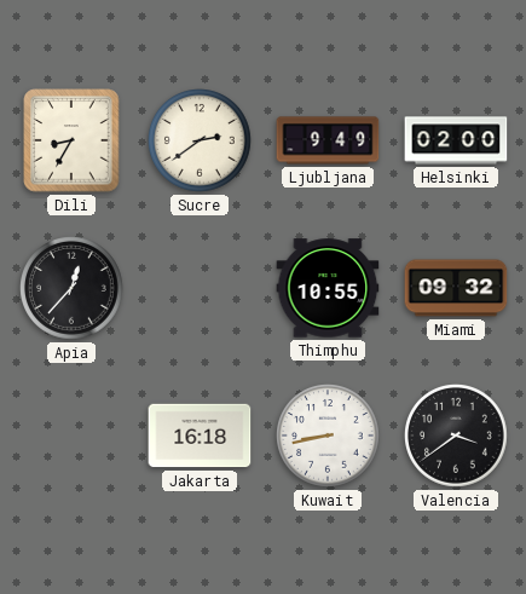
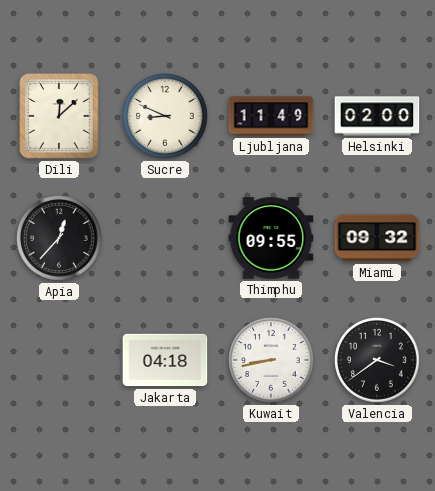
Dili: 8:35 -> 12:08 (59, 116)
Sucre: 2:39 -> 8:49 (166, 117)
Ljubljana: 9:49 -> 11:49 (271, 116)
Thimphu: 10:55 -> 09:55 (271, 238)
Jakarta: 16:18 -> 04:18 (165, 360)
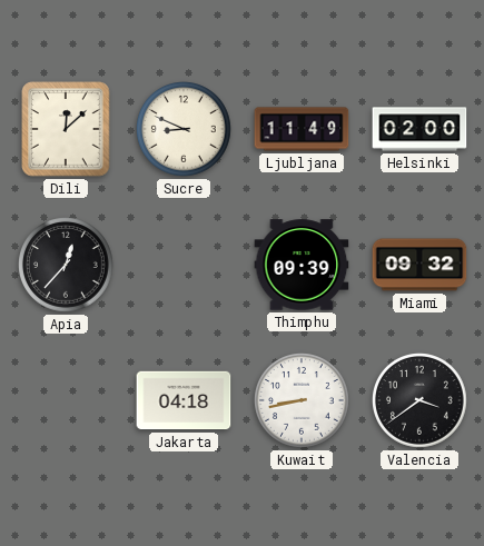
Thimphu: 09:55 -> 09:39 (302, 265)
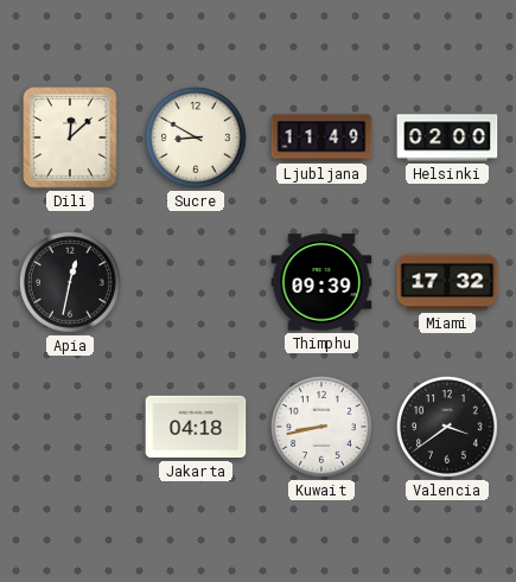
Sucre: 8:49 -> 8:50 (197, 139)
Apia: 12:37 -> 12:32 (71, 283)
Miami: 09:32 -> 17:32 (447, 282)
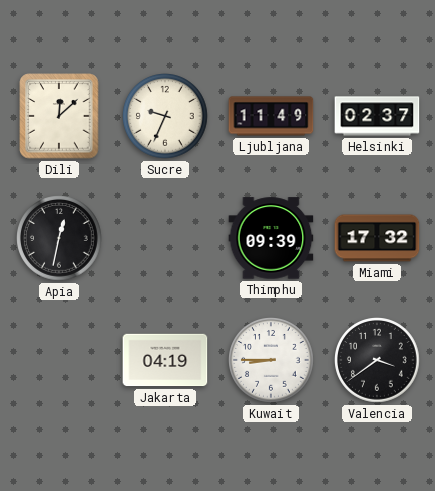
Sucre: 8:50 -> 9:34 (166, 117)
Helsinki: 02:00 -> 02:37 (377, 116)
Jakarta: 04:18 -> 04:19 (165, 360)
Kuwait: 8:43 -> 8:45 (272, 361)
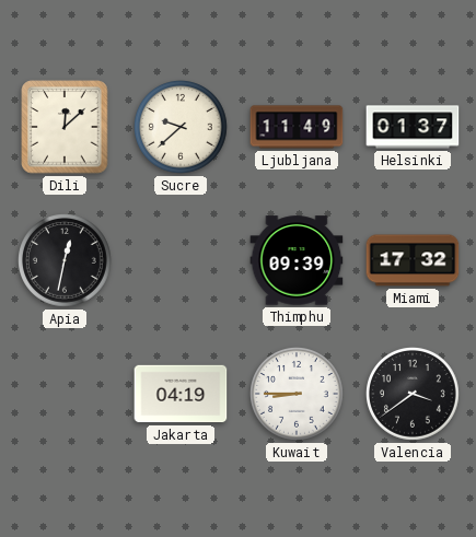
Sucre: 9:34 -> 9:38 (182, 128)
Helsinki: 02:37 -> 01:37 (413, 127)
